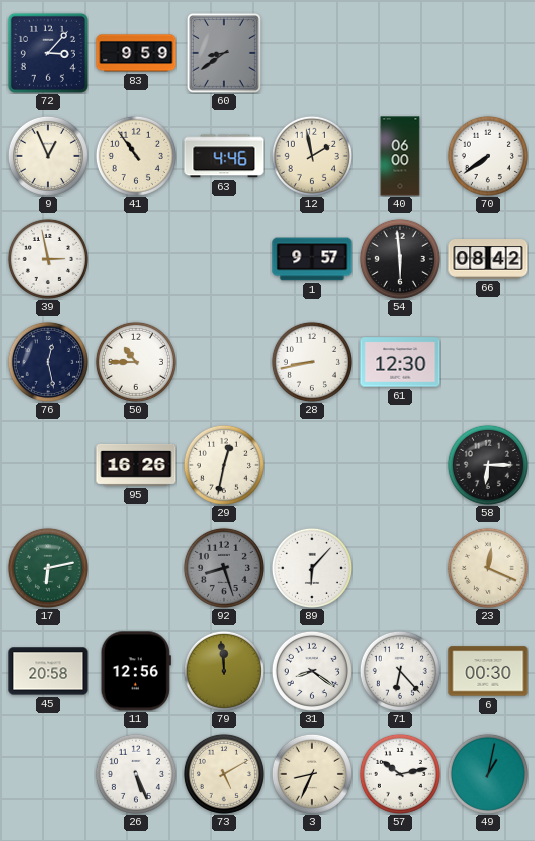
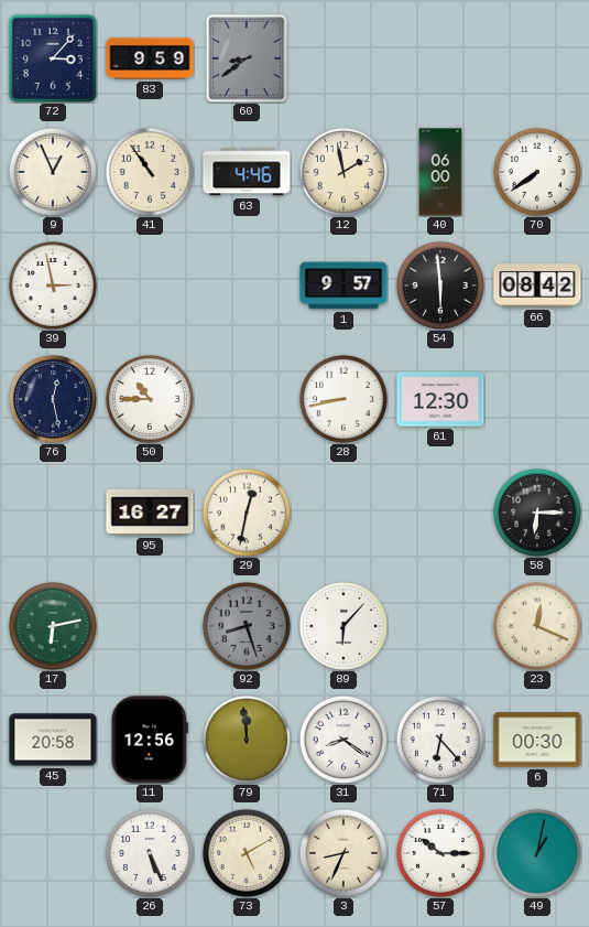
95: 16:26 -> 16:27 (150, 513)
57: 10:13 -> 10:15 (440, 853)
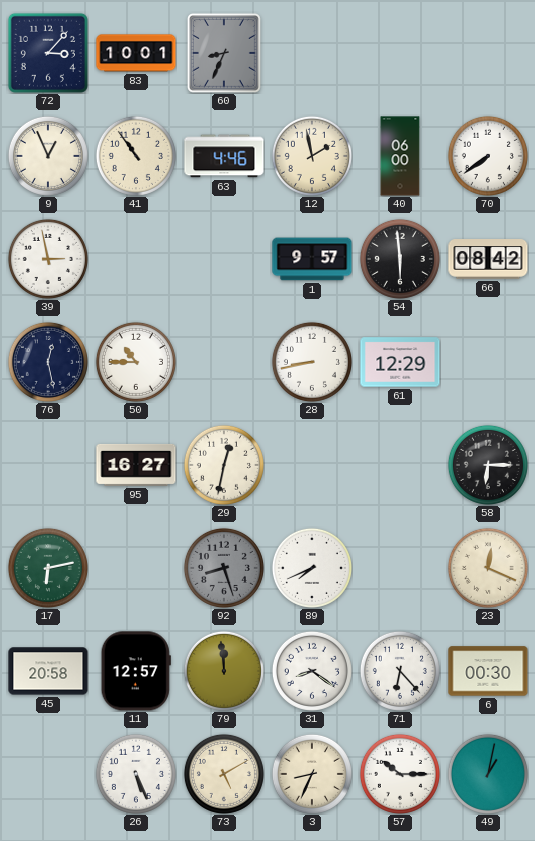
83: 9:59 -> 10:01 (136, 53)
60: 8:39 -> 8:34 (224, 53)
61: 12:30 -> 12:29 (400, 362)
89: 6:07 -> 7:41 (312, 568)
11: 12:56 -> 12:57 (136, 671)
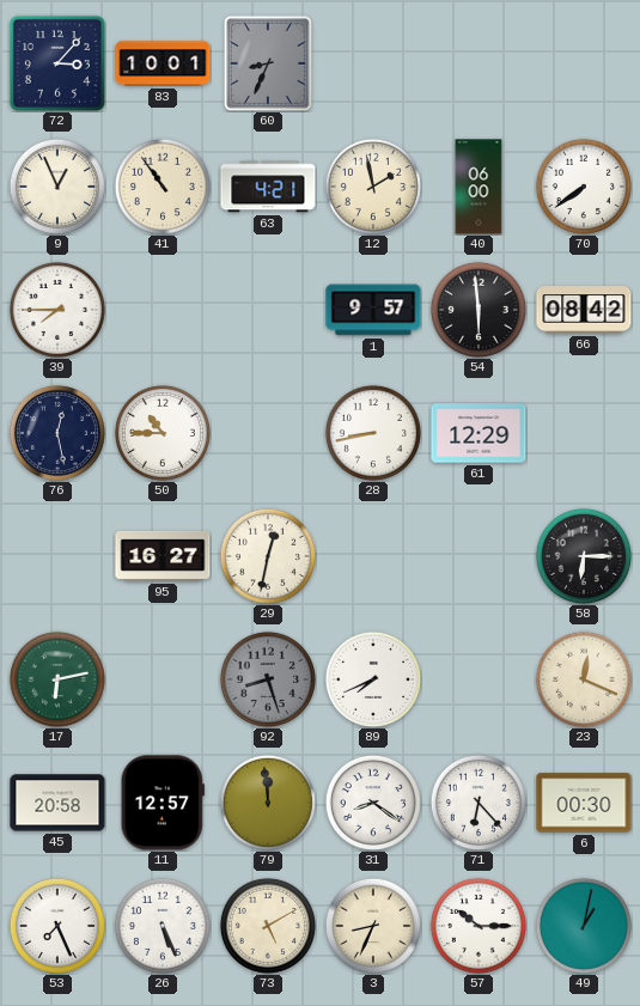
63: 4:46 -> 4:21 (268, 187)
39: 2:58 -> 7:45 (57, 310)
53: none -> 7:26 (57, 926)
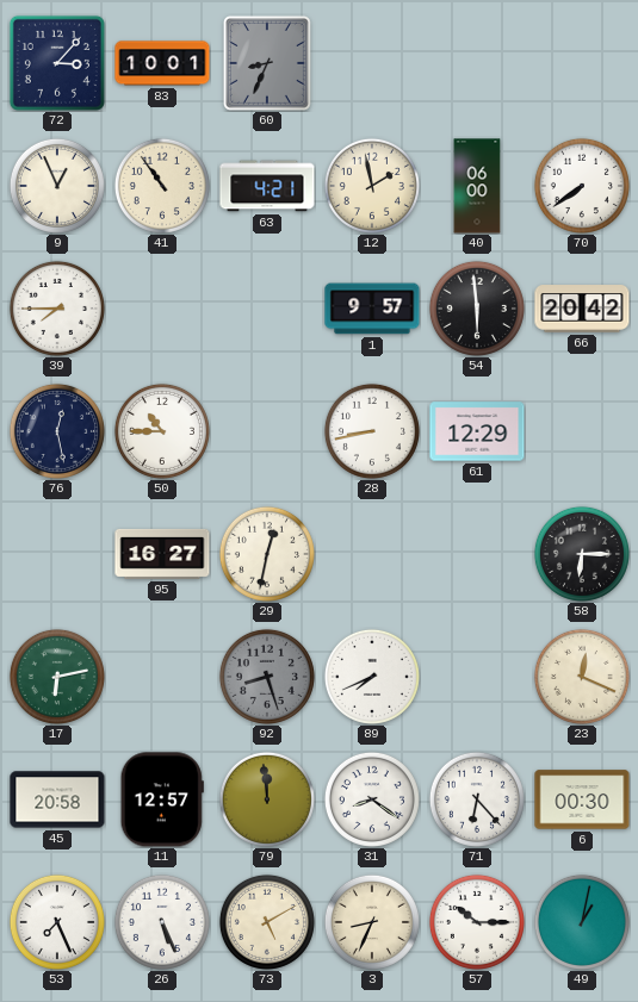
66: 08:42 -> 20:42 (582, 309)
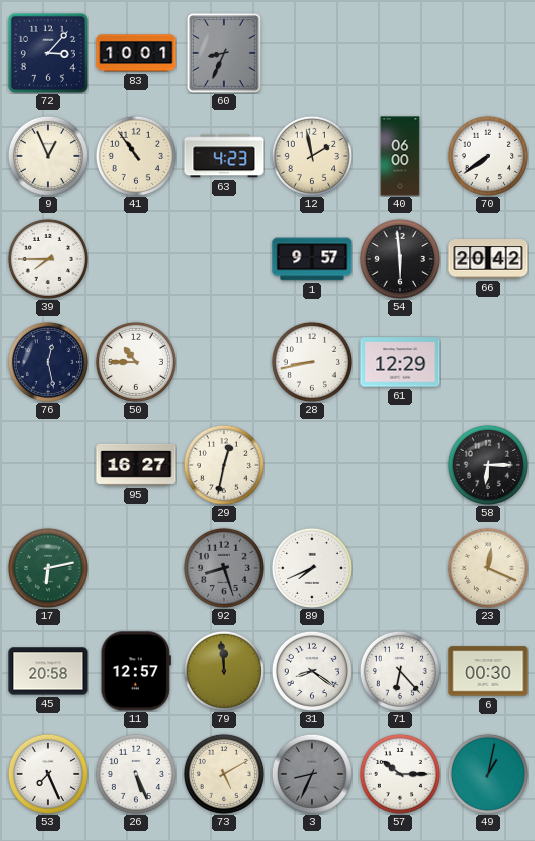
63: 4:21 -> 4:23 (224, 156)
3 dial: cream -> grey (312, 774)
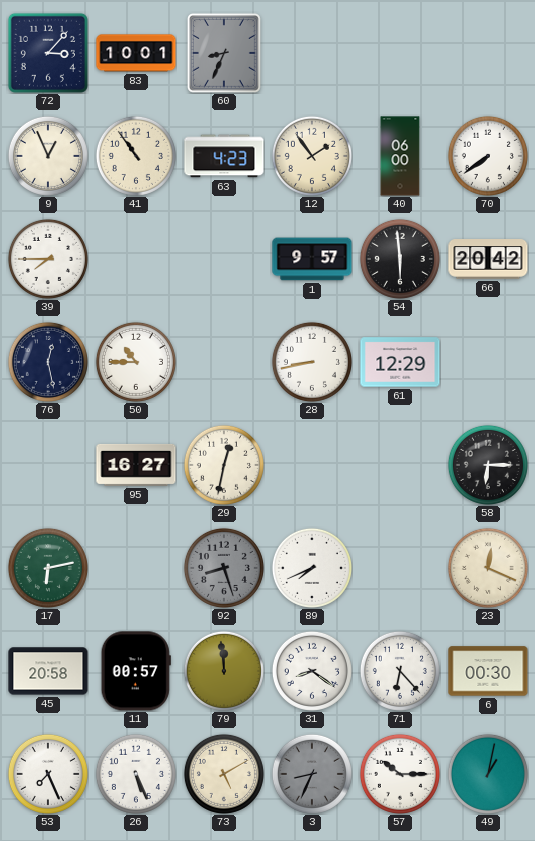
12: 1:58 -> 1:54 (312, 156)
11: 12:57 -> 00:57 (136, 671)
